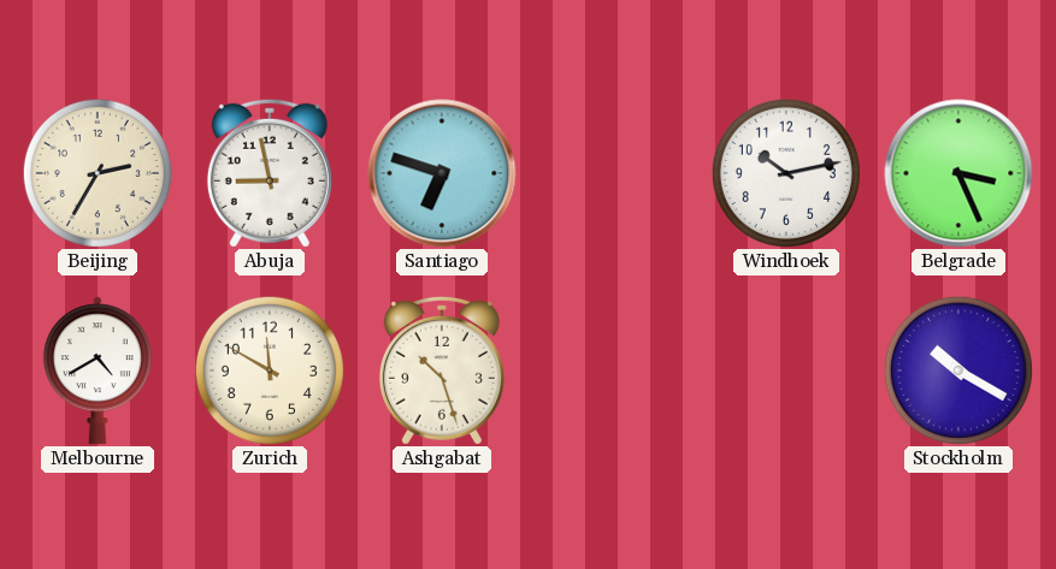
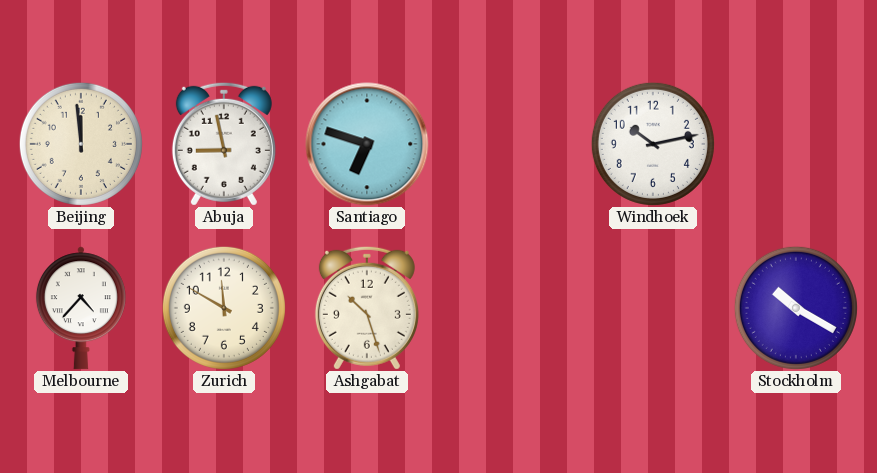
Beijing: 2:35 -> 11:59 (81, 144)
Belgrade: 3:26 -> none (958, 173)
Melbourne: 4:40 -> 4:37 (81, 308)
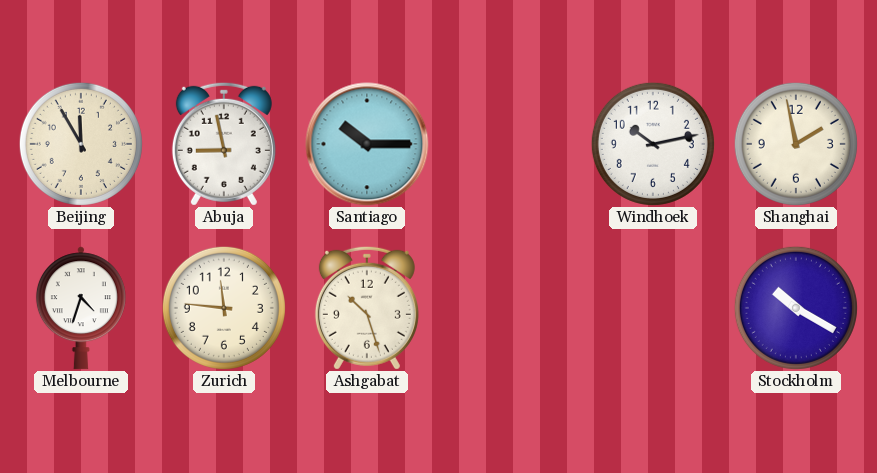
Beijing: 11:59 -> 11:55 (81, 144)
Santiago: 6:48 -> 10:15 (367, 144)
Shanghai: none -> 1:58 (796, 144)
Melbourne: 4:37 -> 4:33 (81, 308)
Zurich: 11:50 -> 11:46 (224, 308)
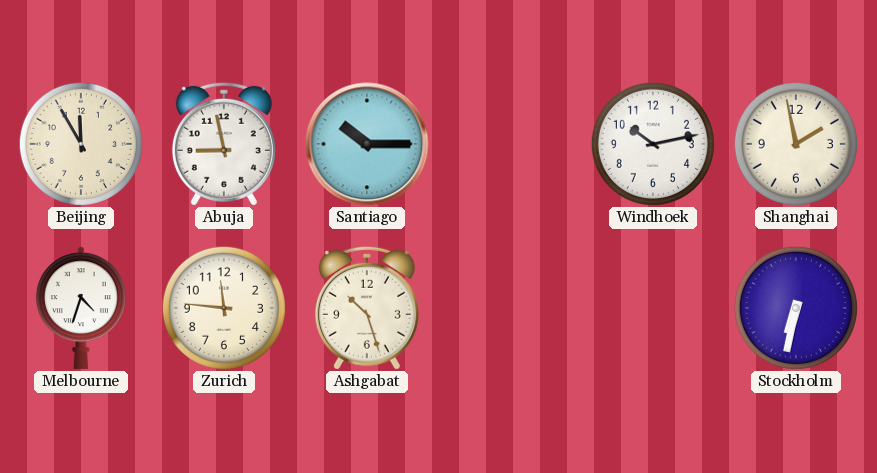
Stockholm: 10:20 -> 6:32 (796, 308)
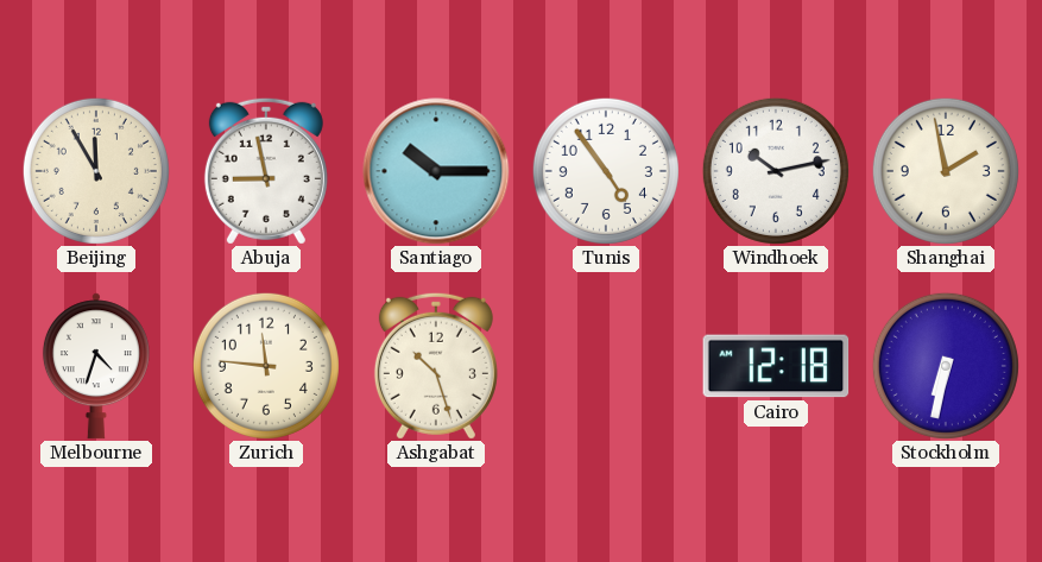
Tunis: none -> 4:54 (606, 171)
Cairo: none -> 12:18 (776, 366)
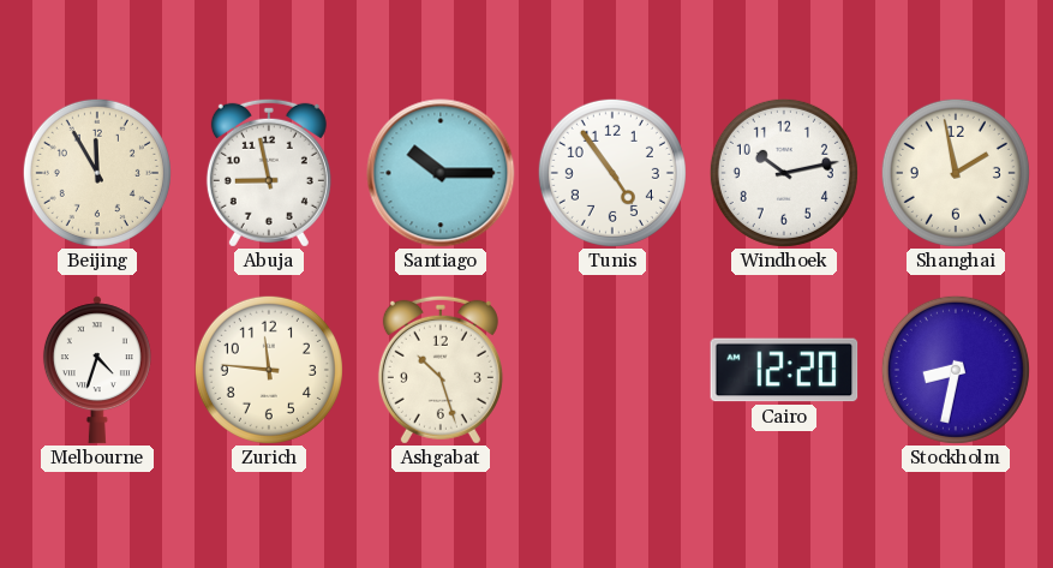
Cairo: 12:18 -> 12:20 (784, 370)
Stockholm: 6:32 -> 8:32 (956, 370)
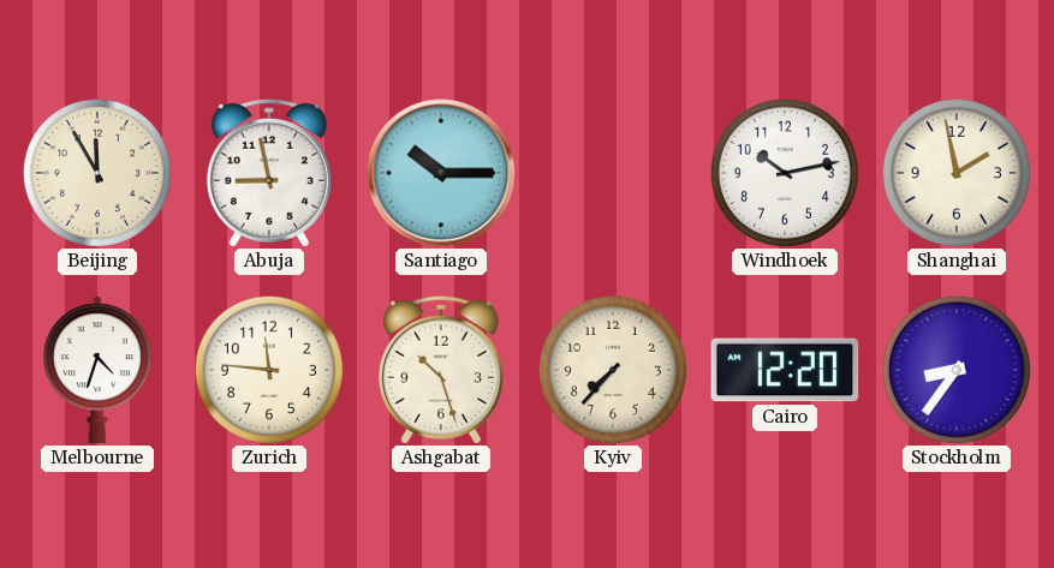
Tunis: 4:54 -> none (612, 173)
Kyiv: none -> 7:37 (613, 370)
Stockholm: 8:32 -> 8:36 (957, 370)
